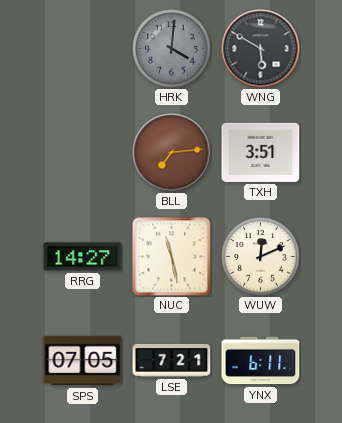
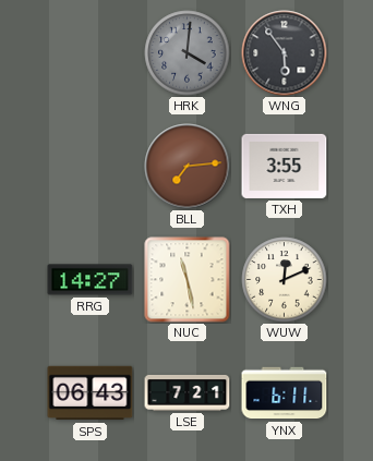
WNG: 5:50 -> 5:54 (285, 53)
TXH: 3:51 -> 3:55 (285, 166)
SPS: 07:05 -> 06:43 (91, 393)
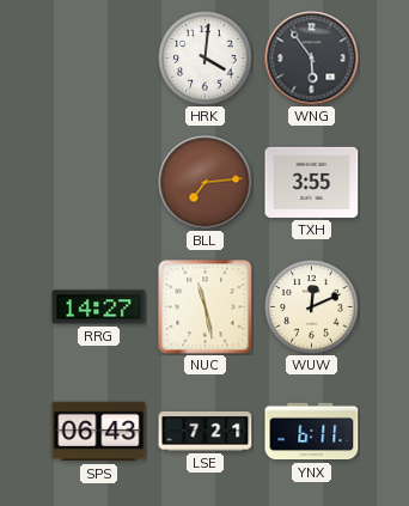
HRK dial: grey -> white (206, 59)
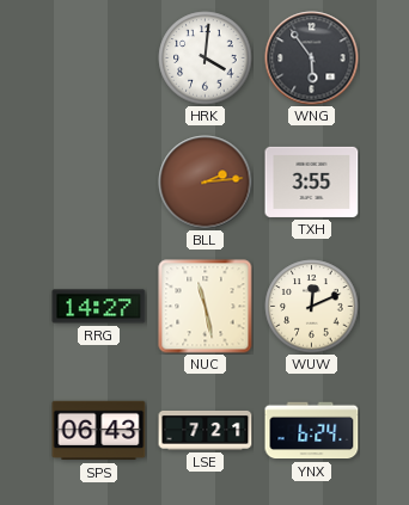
BLL: 7:14 -> 2:14 (206, 183)
YNX: 6:11 -> 6:24 (312, 431)
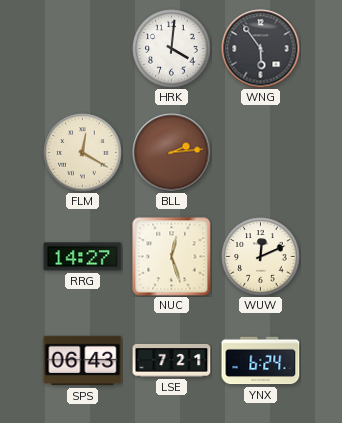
FLM: none -> 12:20 (83, 153)
TXH: 3:55 -> none (312, 181)
NUC: 11:28 -> 12:27 (172, 257)
